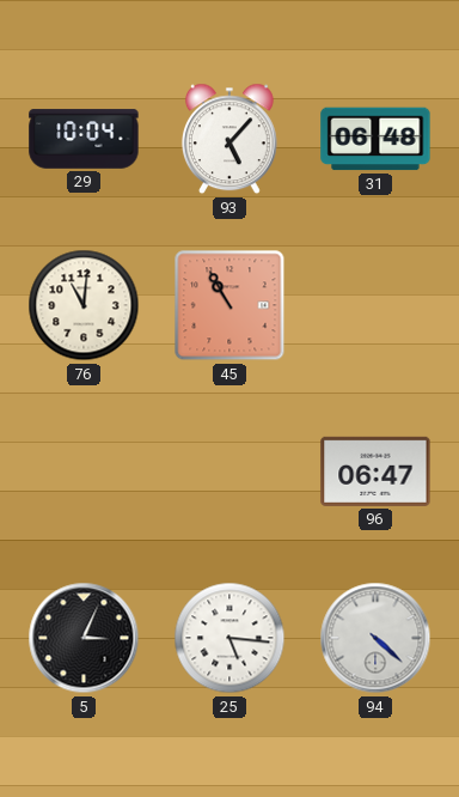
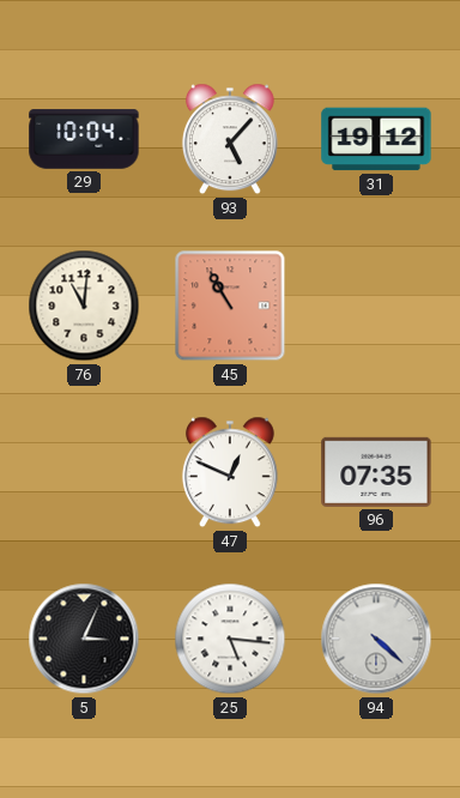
31: 06:48 -> 19:12 (376, 139)
47: none -> 12:49 (230, 472)
96: 06:47 -> 07:35 (376, 472)
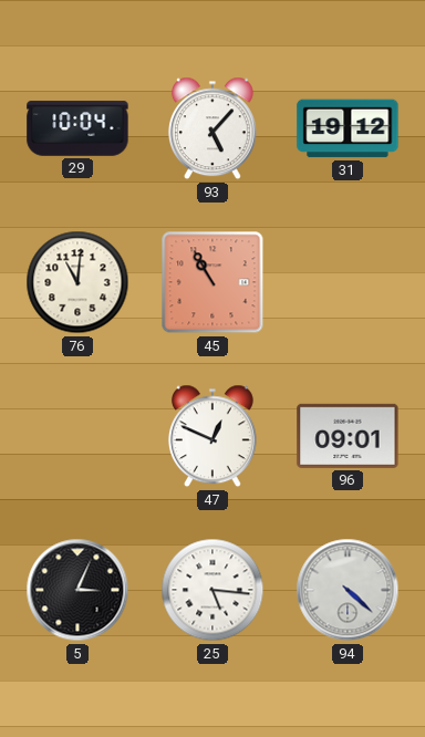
96: 07:35 -> 09:01 (348, 436)
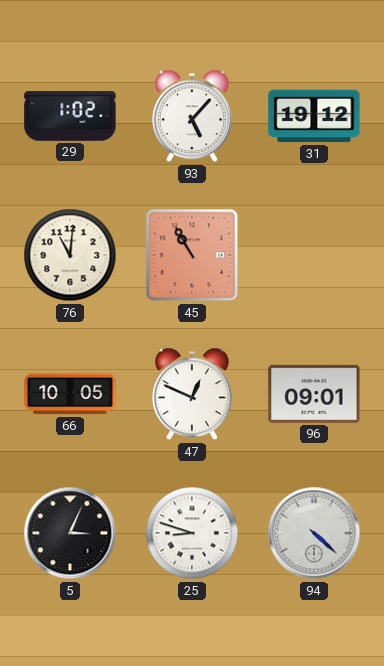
29: 10:04 -> 1:02 (70, 116)
66: none -> 10:05 (70, 394)
25: 5:16 -> 8:48 (192, 533)
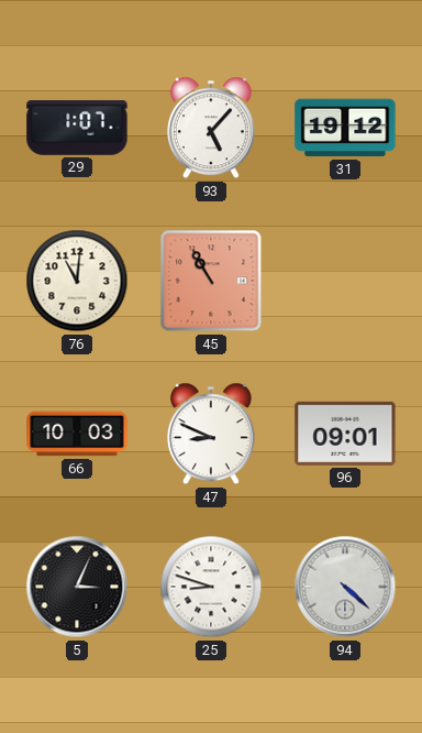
29: 1:02 -> 1:07 (77, 128)
66: 10:05 -> 10:03 (77, 434)
47: 12:49 -> 8:49 (211, 434)
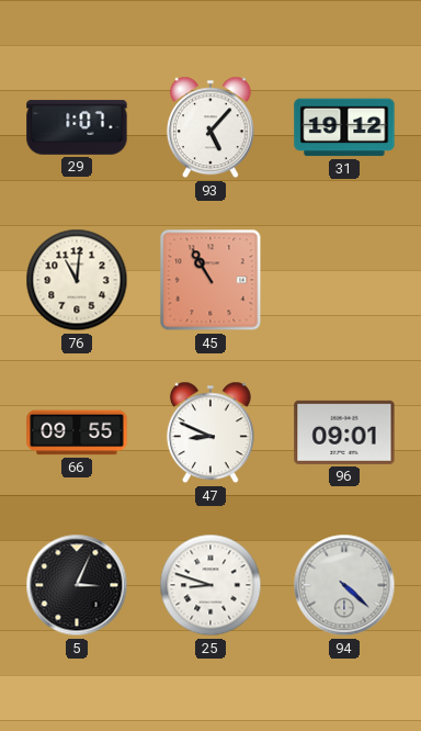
66: 10:03 -> 09:55 (77, 432)
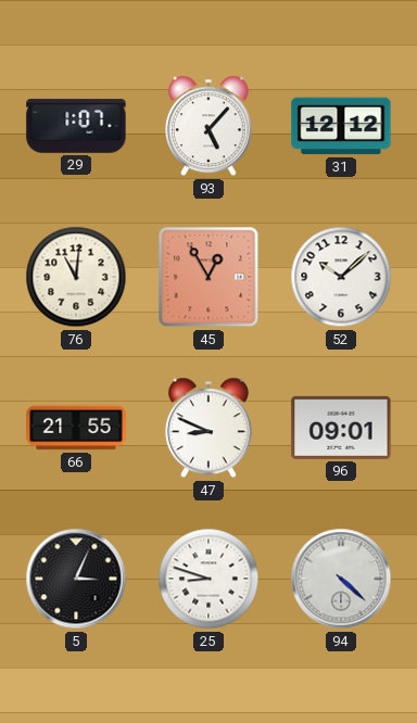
31: 19:12 -> 12:12 (341, 126)
45: 10:55 -> 12:55 (208, 277)
52: none -> 10:08 (341, 277)
66: 09:55 -> 21:55 (76, 428)
